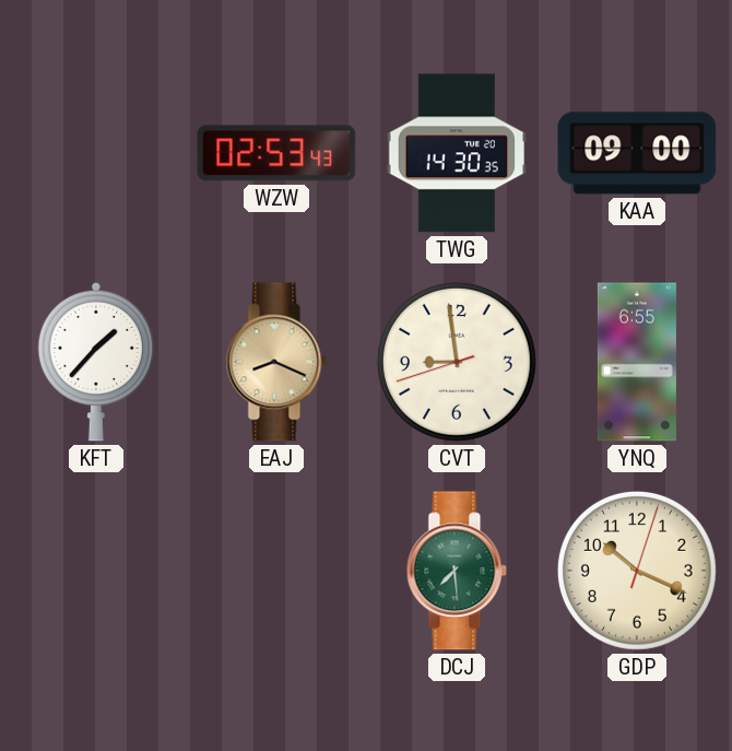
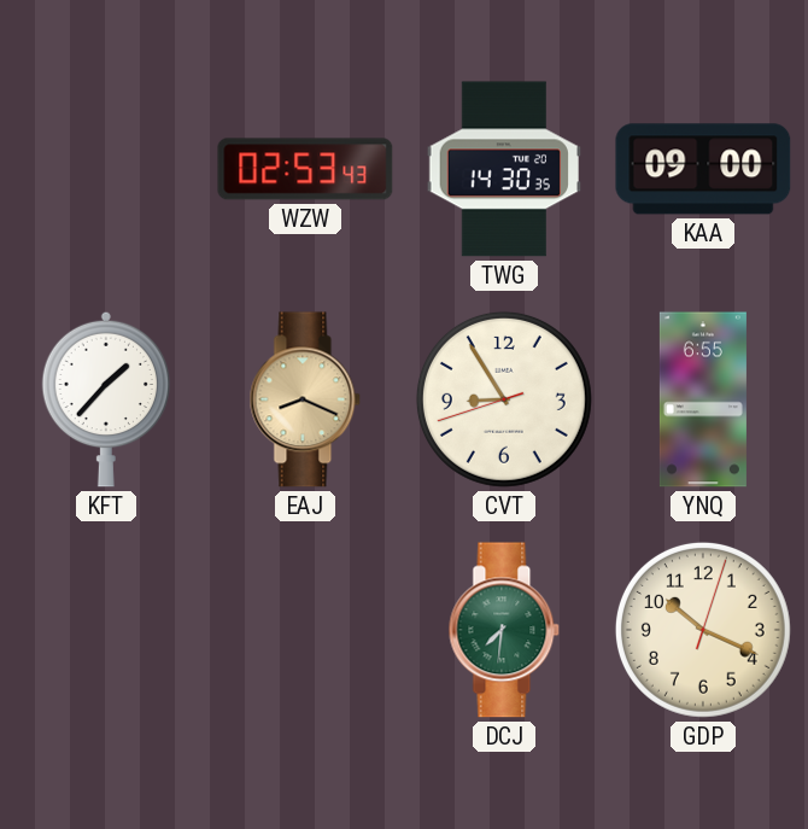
CVT: 8:58 -> 8:54 (504, 399)
DCJ: 7:29 -> 7:31 (504, 630)
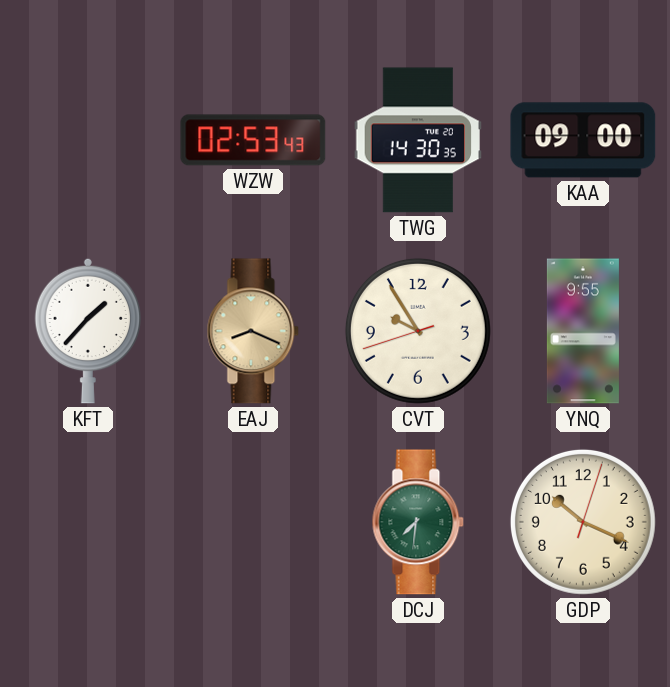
CVT: 8:54 -> 9:54 (418, 331)
YNQ: 6:55 -> 9:55 (583, 331)
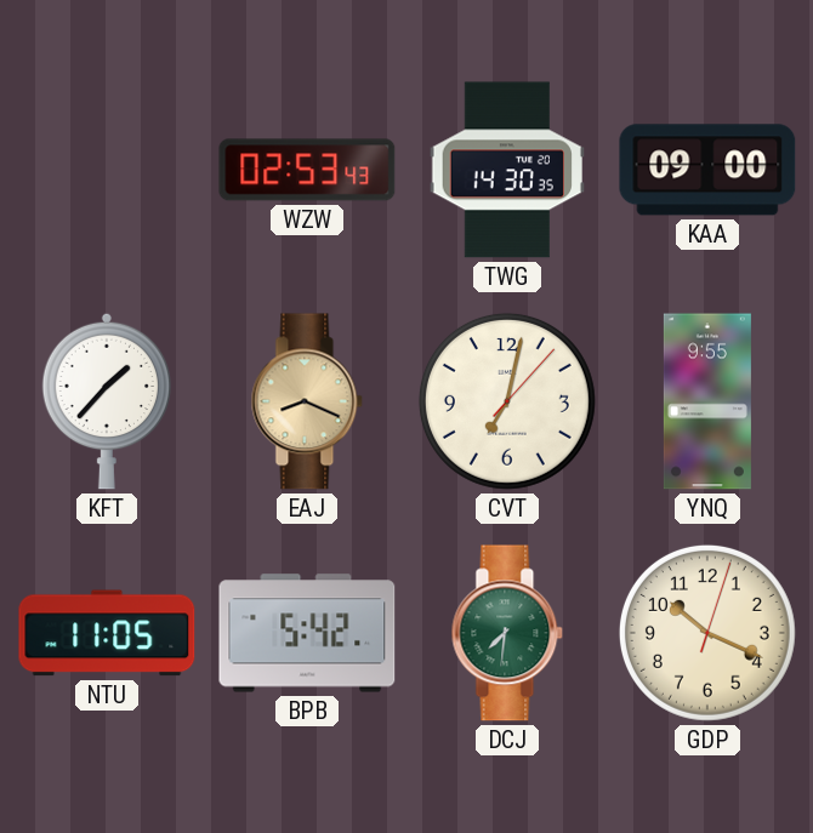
CVT: 9:54 -> 7:02 (507, 401)
NTU: none -> 11:05 (107, 633)
BPB: none -> 5:42 (307, 633)
